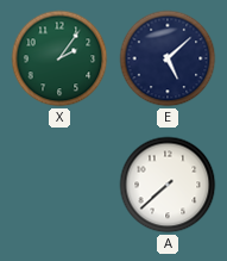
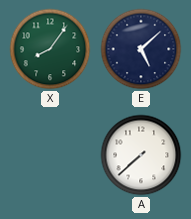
X: 2:06 -> 8:06 (50, 49)
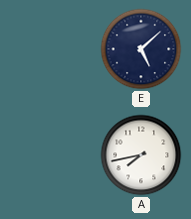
X: 8:06 -> none (50, 49)
A: 7:38 -> 7:43 (141, 155)
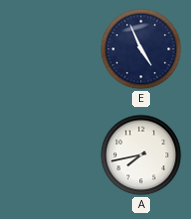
E: 5:08 -> 4:56 (141, 49)
